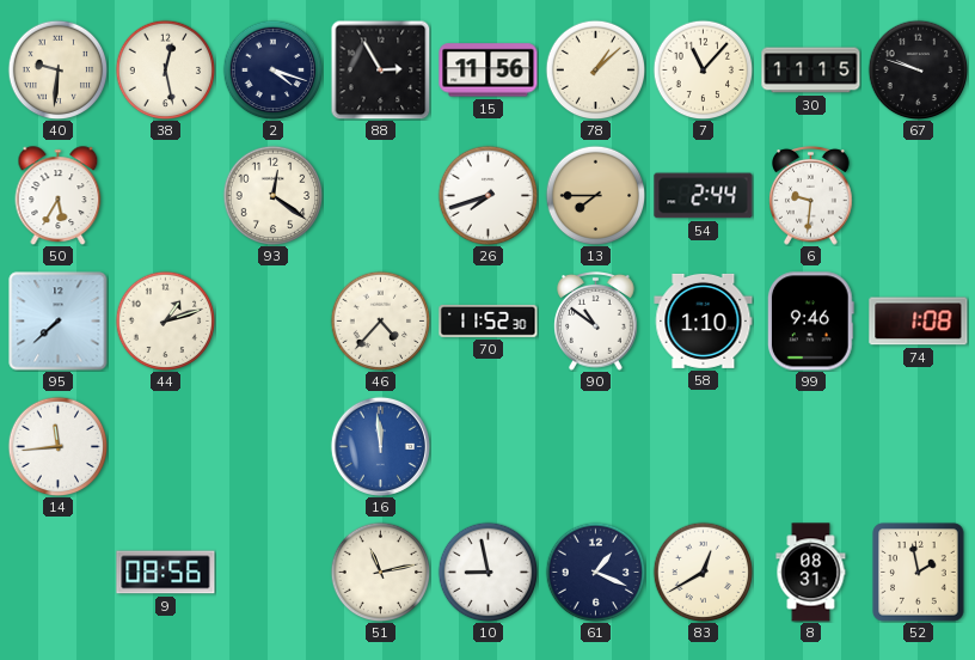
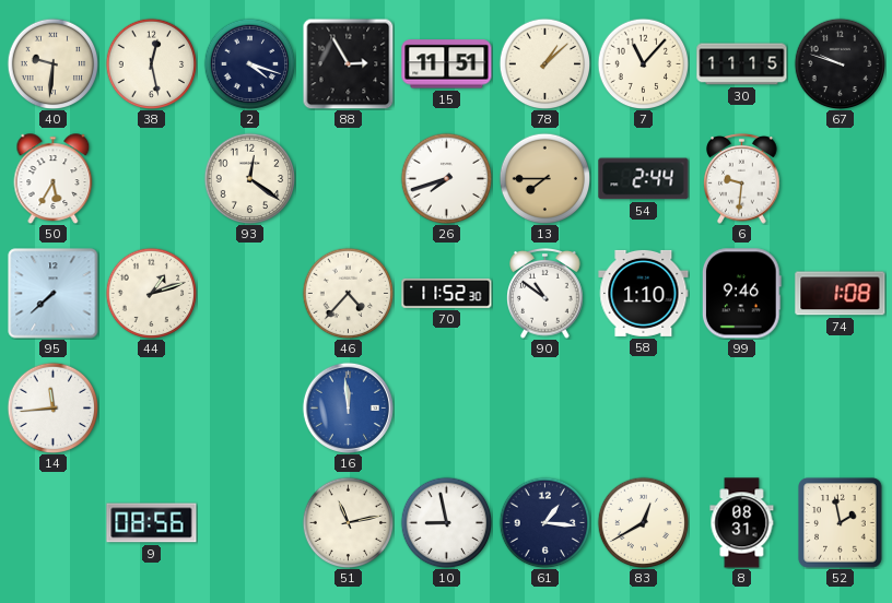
15: 11:56 -> 11:51 (447, 64)
61: 1:19 -> 1:16 (544, 522)
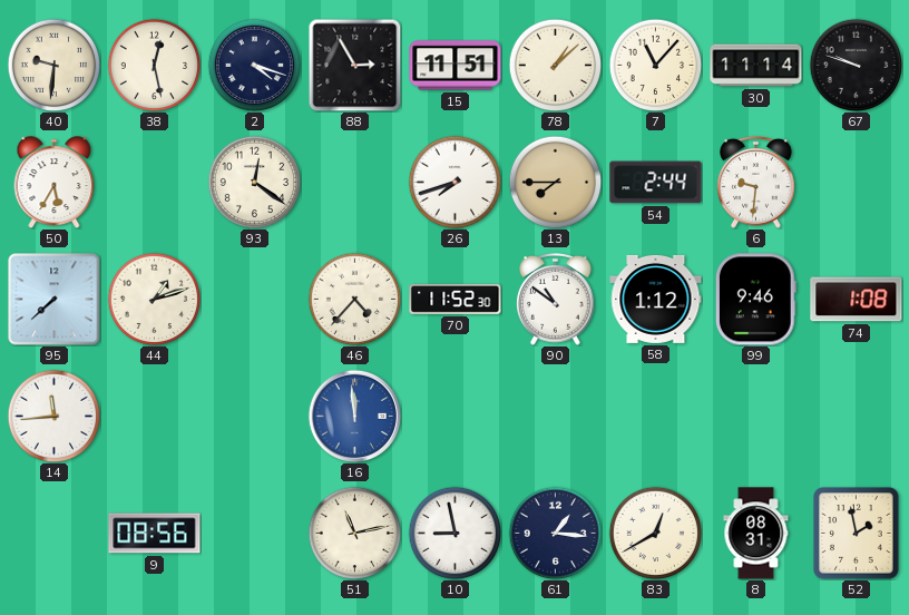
30: 11:15 -> 11:14 (756, 66)
58: 1:10 -> 1:12 (656, 299)
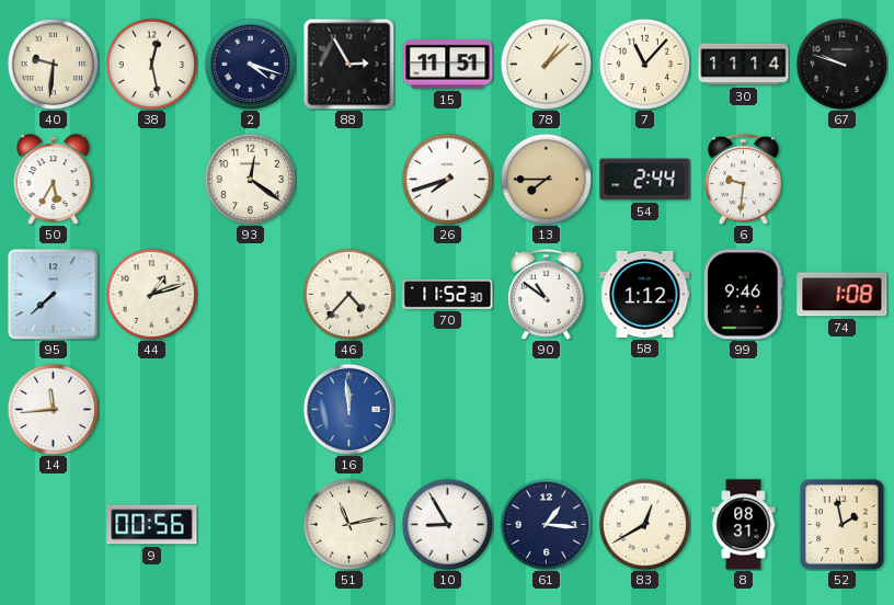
9: 08:56 -> 00:56 (152, 525)
10: 8:58 -> 8:55 (447, 524)
